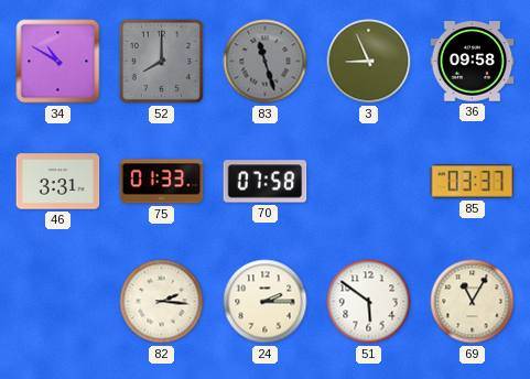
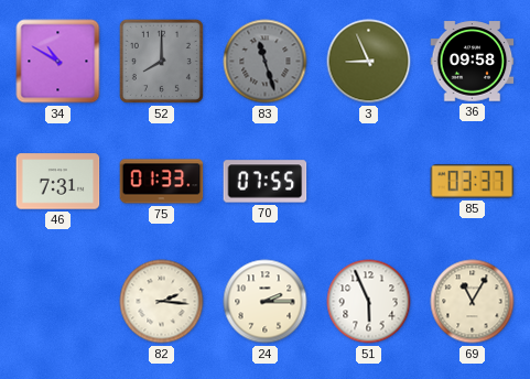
46: 3:31 -> 7:31 (58, 182)
70: 07:58 -> 07:55 (266, 182)
51: 5:51 -> 5:56 (369, 302)
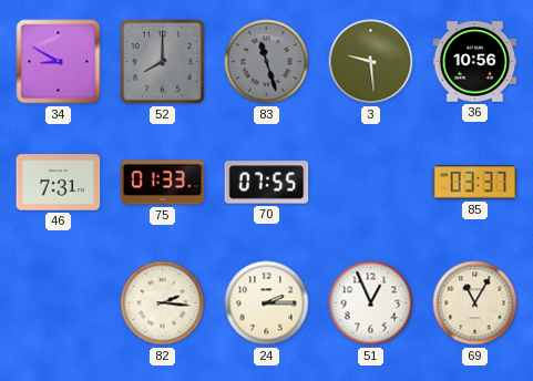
34: 10:50 -> 8:50 (59, 62)
3: 8:56 -> 9:29 (371, 62)
36: 09:58 -> 10:56 (475, 62)
51: 5:56 -> 12:56 (371, 303)
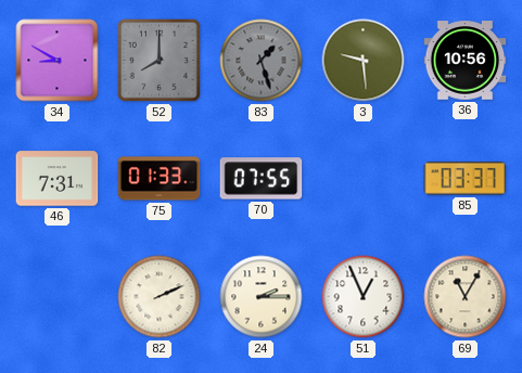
83: 11:27 -> 1:27 (262, 61)
82: 2:16 -> 2:11 (160, 297)
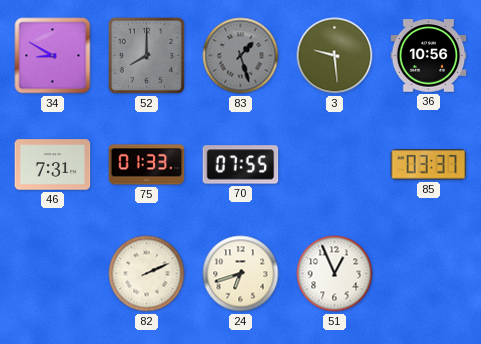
24: 2:15 -> 6:42 (241, 274)
69: 11:05 -> none (466, 297)
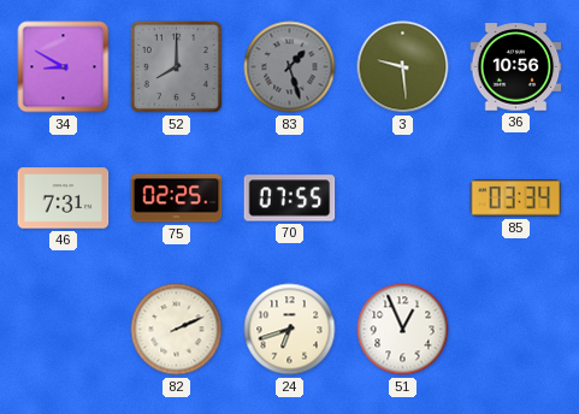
75: 01:33 -> 02:25 (177, 199)
85: 03:37 -> 03:34 (516, 199)
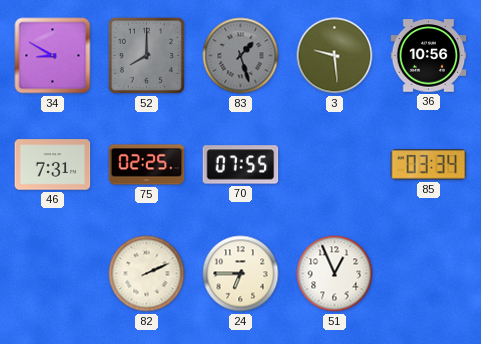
24: 6:42 -> 6:45 (241, 274)
